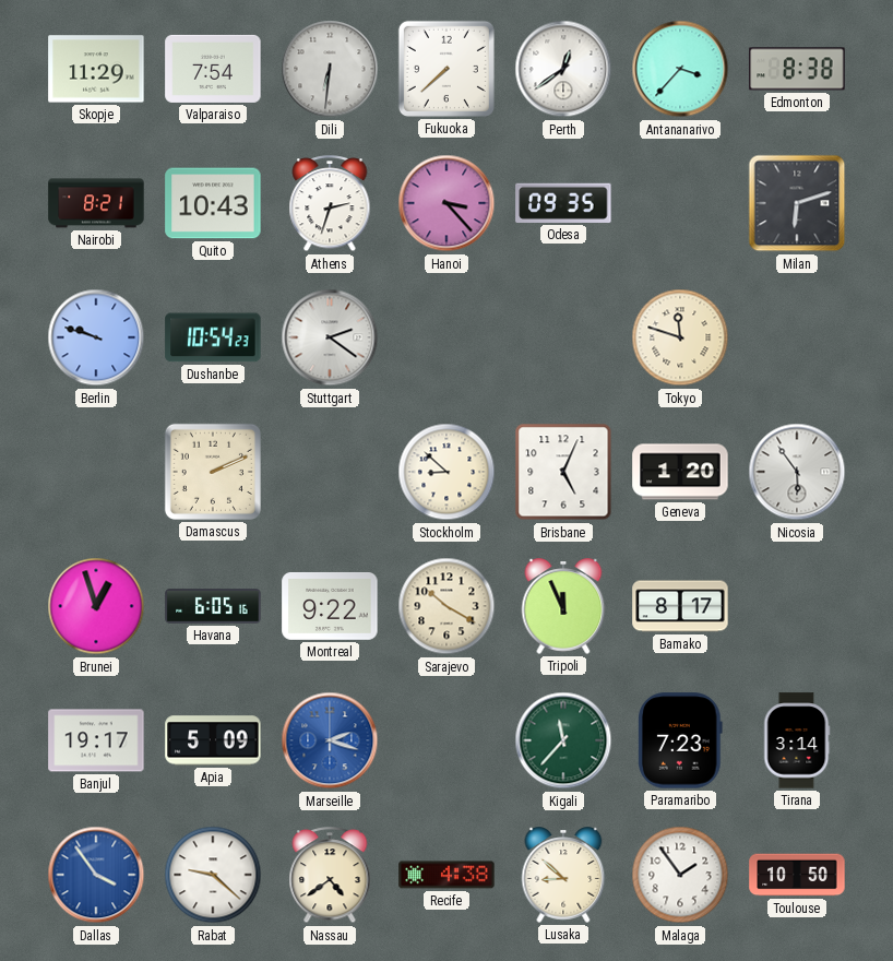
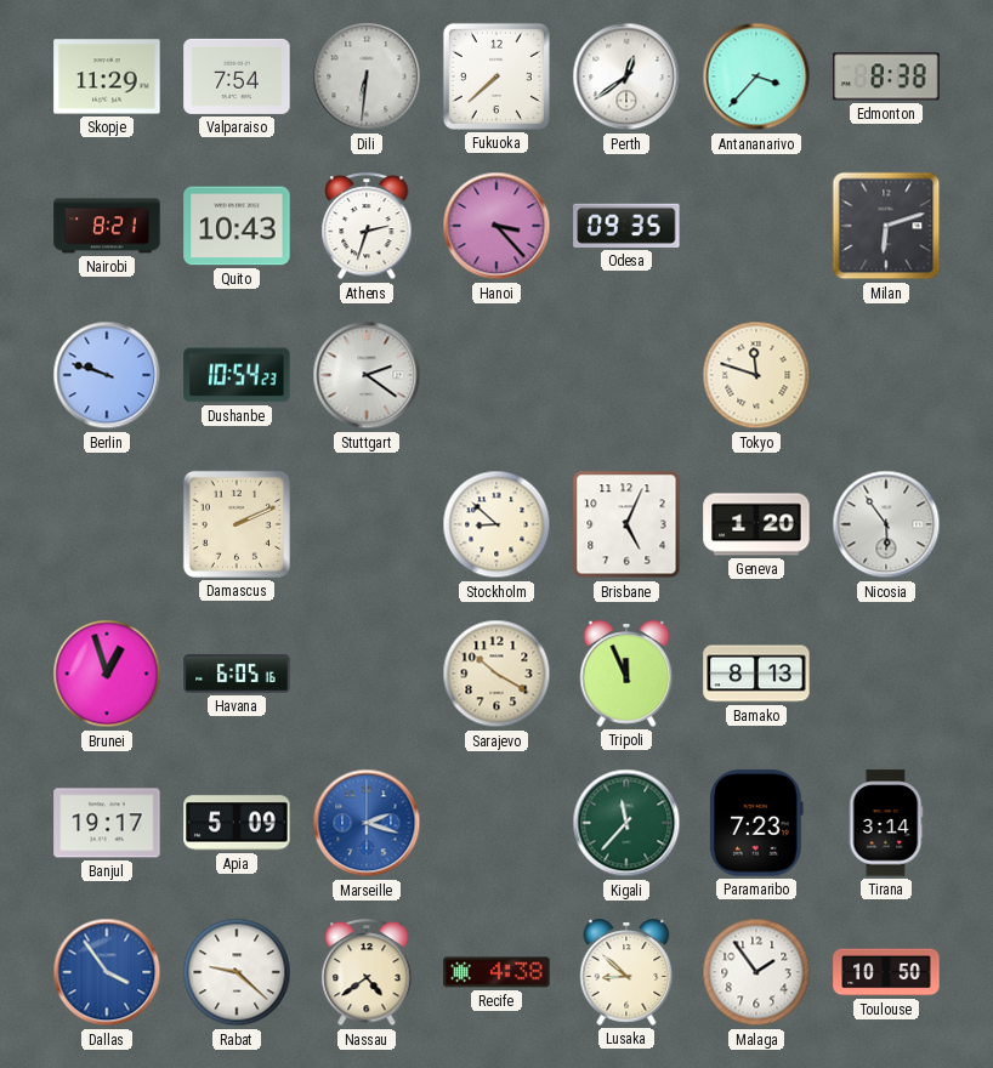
Montreal: 9:22 -> none (330, 606)
Bamako: 8:17 -> 8:13 (756, 674)
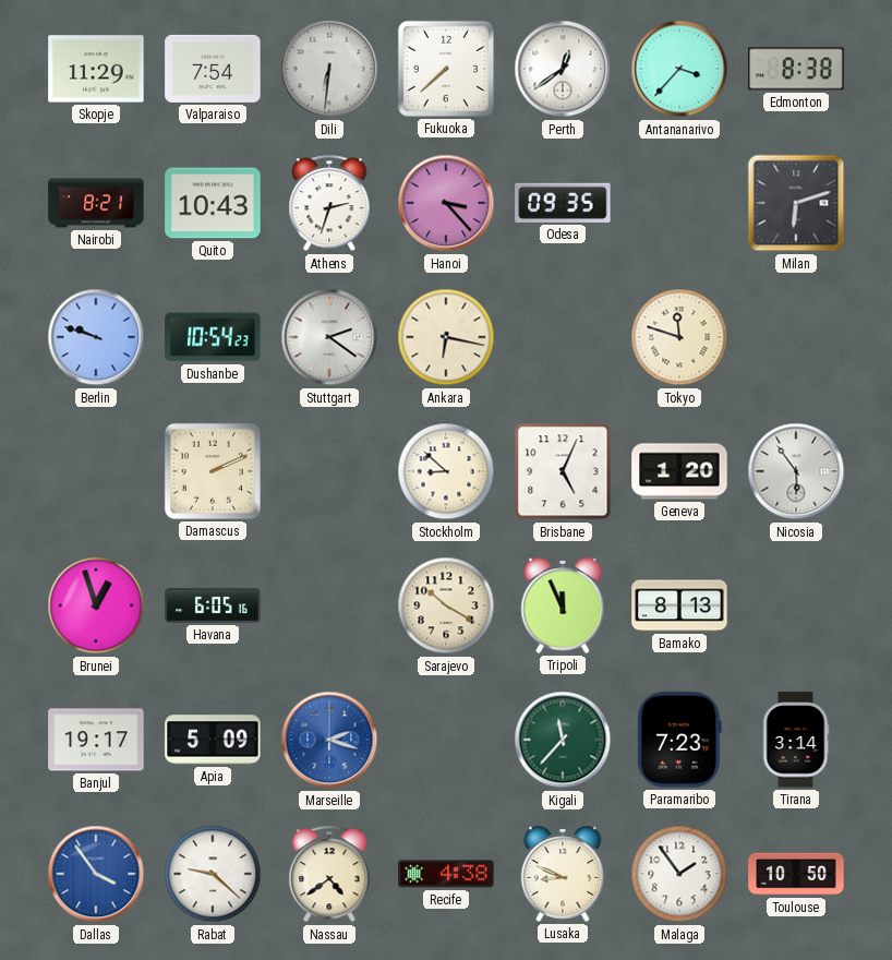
Ankara: none -> 6:17 (446, 337)
Lusaka: 8:52 -> 8:49 (563, 874)
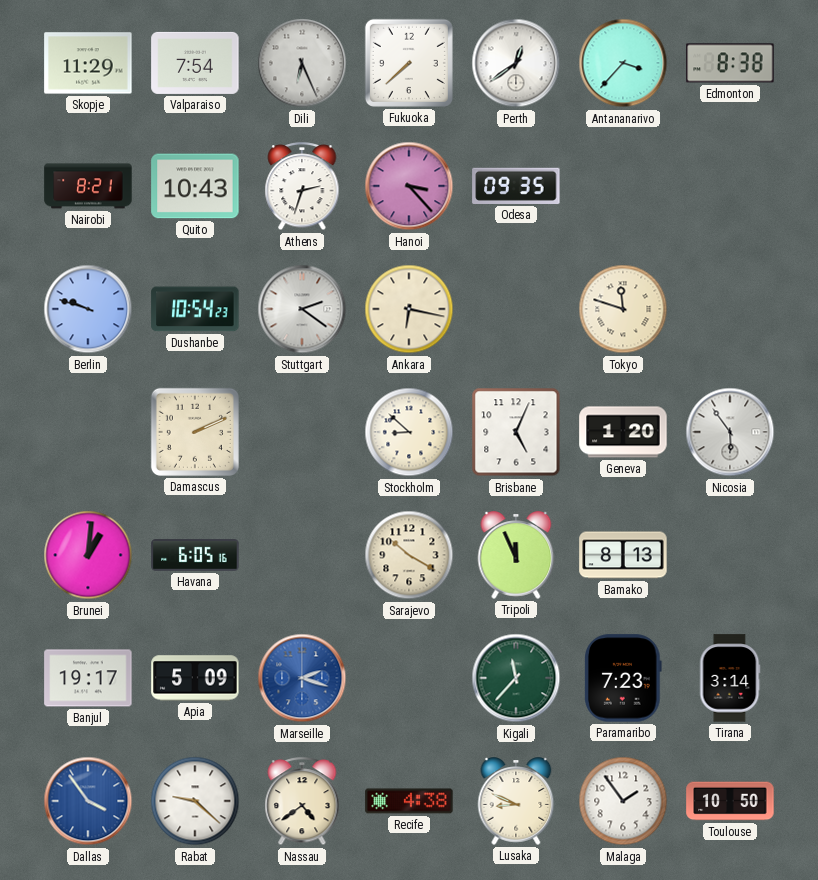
Dili: 6:31 -> 6:26 (302, 63)
Milan: 6:12 -> none (796, 203)
Brunei: 12:57 -> 1:01 (88, 555)
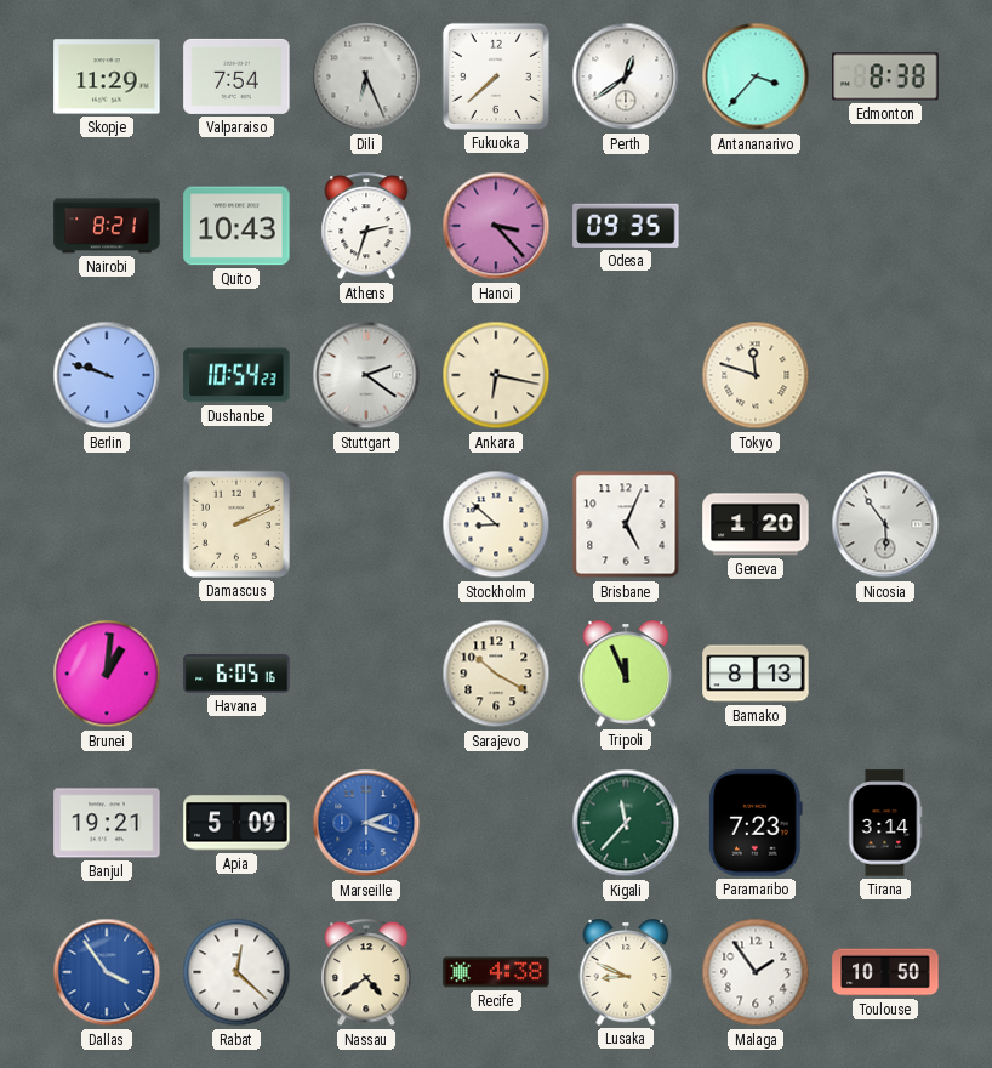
Banjul: 19:17 -> 19:21 (107, 823)
Rabat: 9:22 -> 12:22 (236, 972)
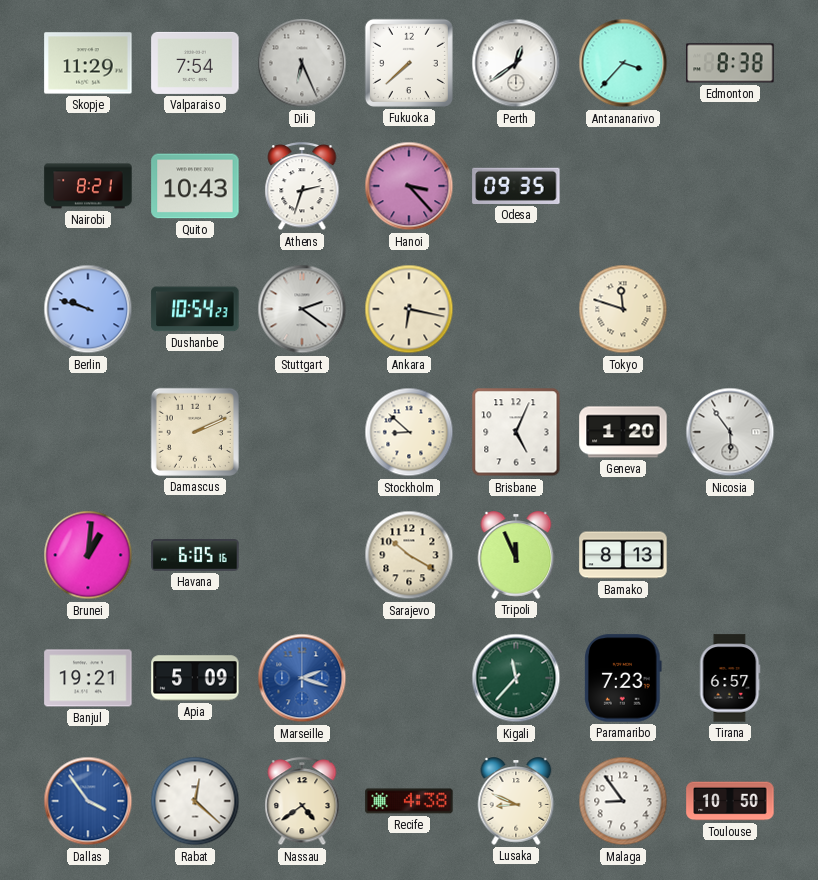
Tirana: 3:14 -> 6:57 (730, 678)
Malaga: 1:54 -> 8:54 (623, 801)
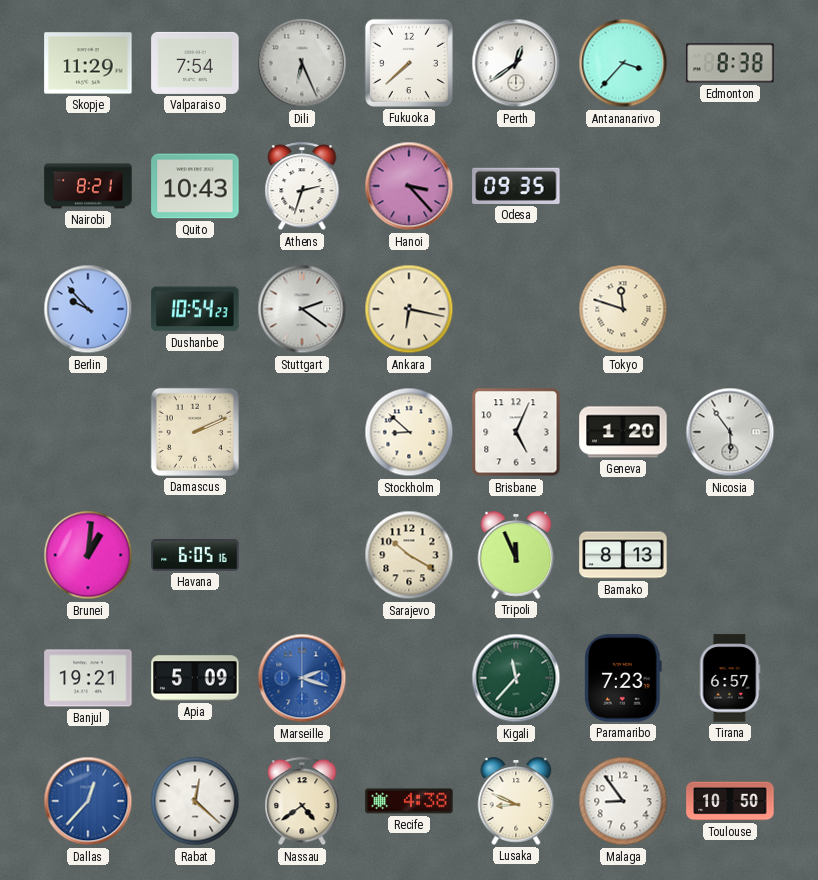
Berlin: 9:48 -> 9:53 (88, 309)
Dallas: 3:54 -> 12:37 (88, 801)
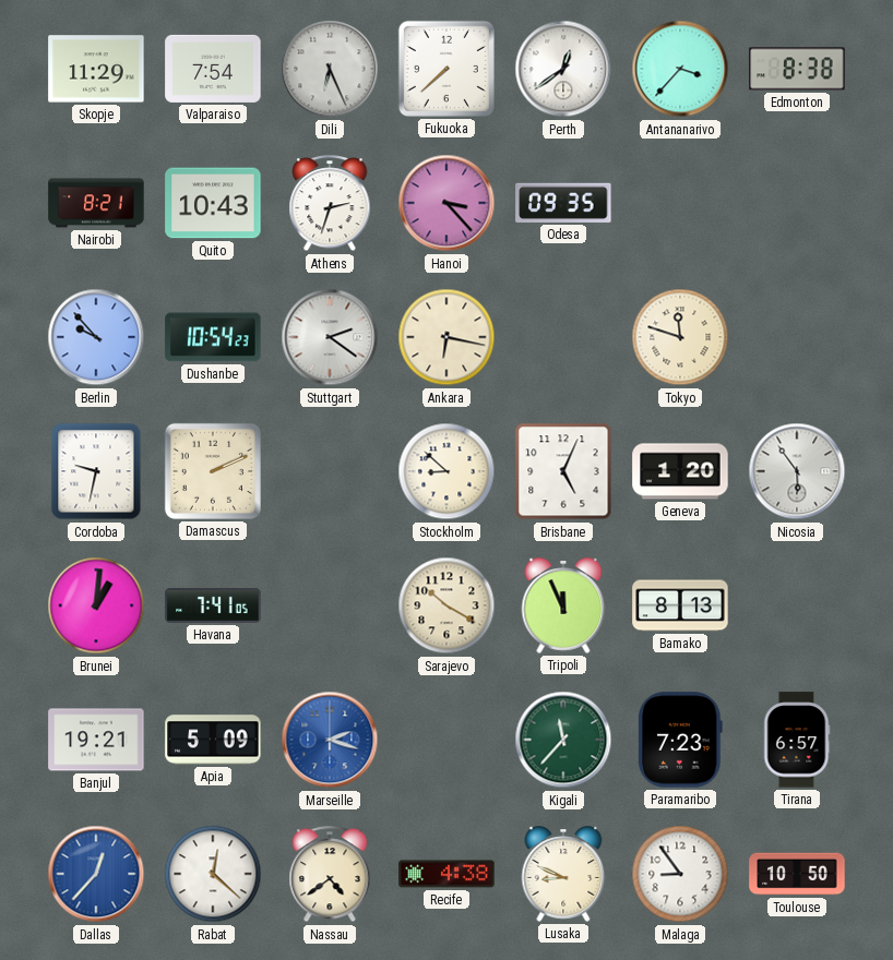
Cordoba: none -> 9:32 (96, 471)
Havana: 6:05 -> 7:41 (213, 605)
